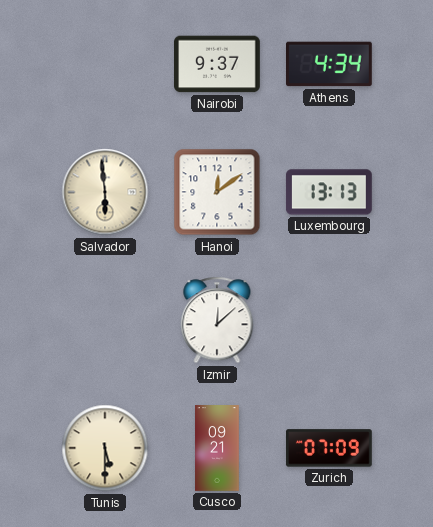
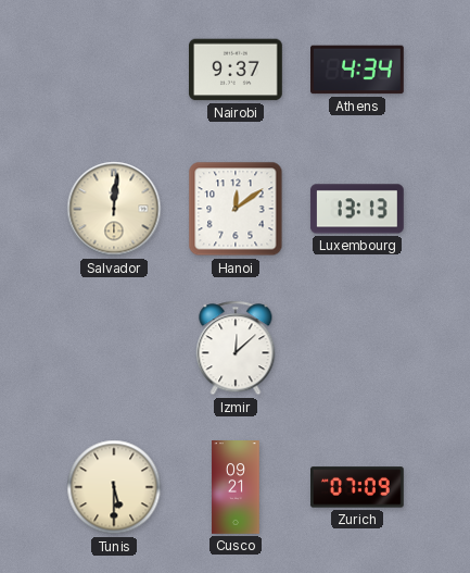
Salvador: 5:59 -> 12:01 (114, 209)
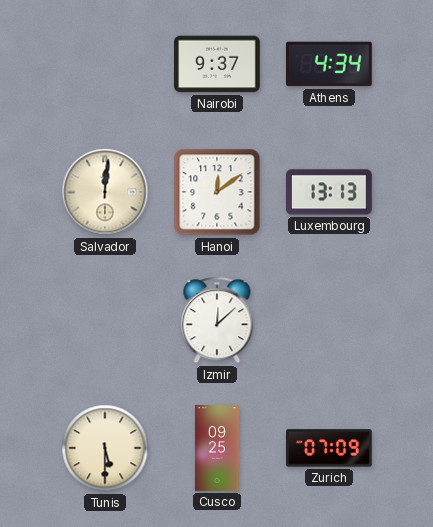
Cusco: 09:21 -> 09:25 (217, 448)
